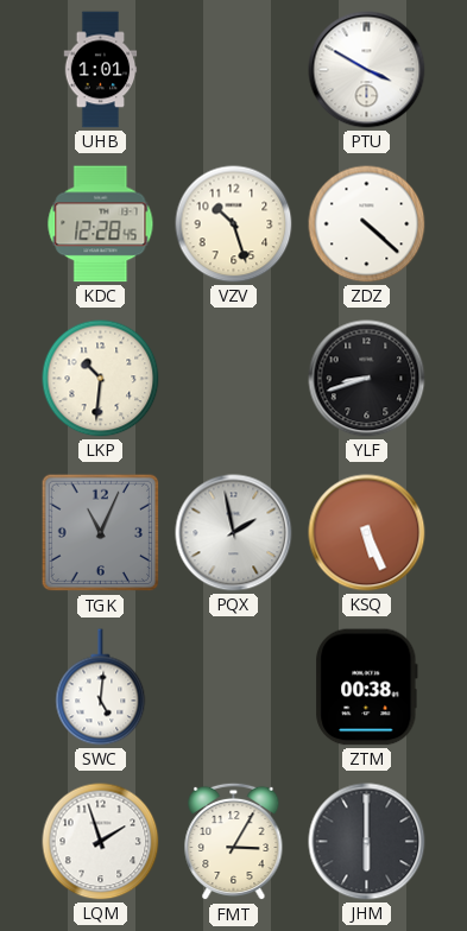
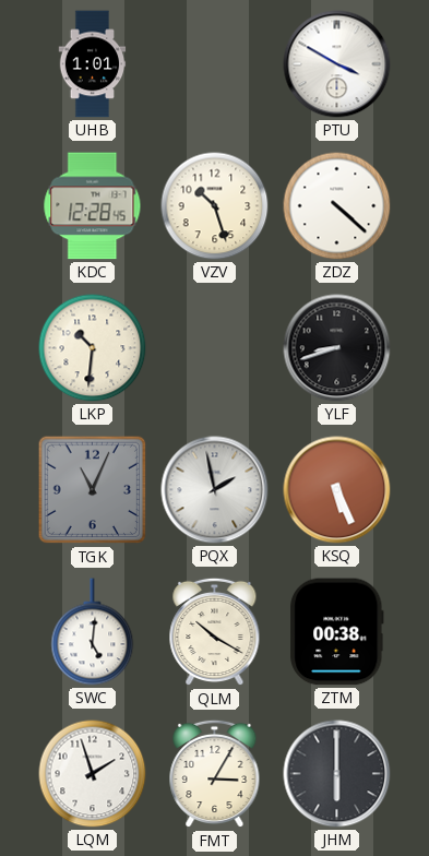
QLM: none -> 10:20 (215, 632)
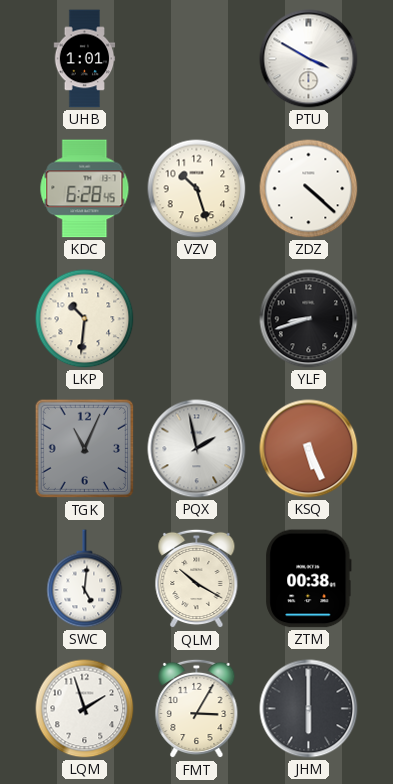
KDC: 12:28 -> 6:28 (85, 189)
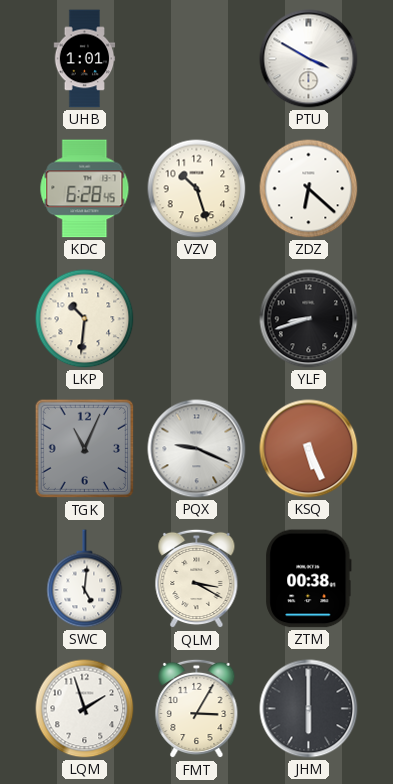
ZDZ: 4:22 -> 6:22 (309, 189)
PQX: 1:58 -> 9:19 (197, 449)
QLM: 10:20 -> 3:20 (197, 579)
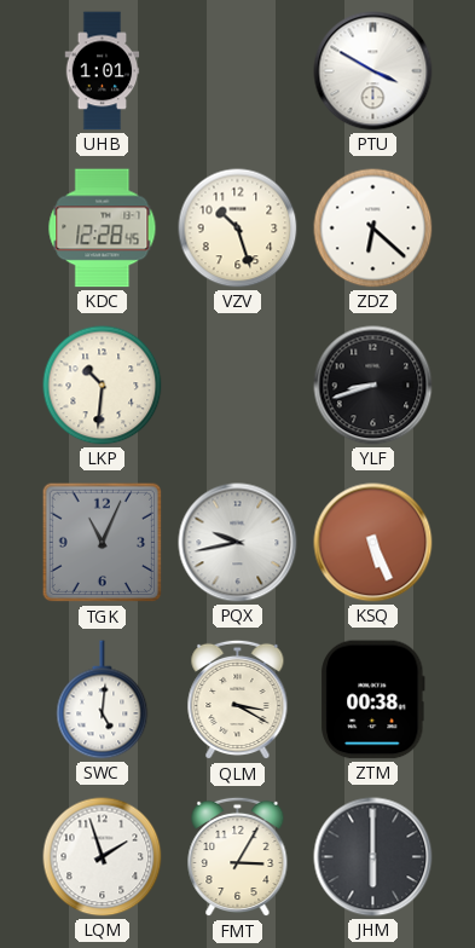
KDC: 6:28 -> 12:28 (103, 229)
PQX: 9:19 -> 9:43 (238, 543)
